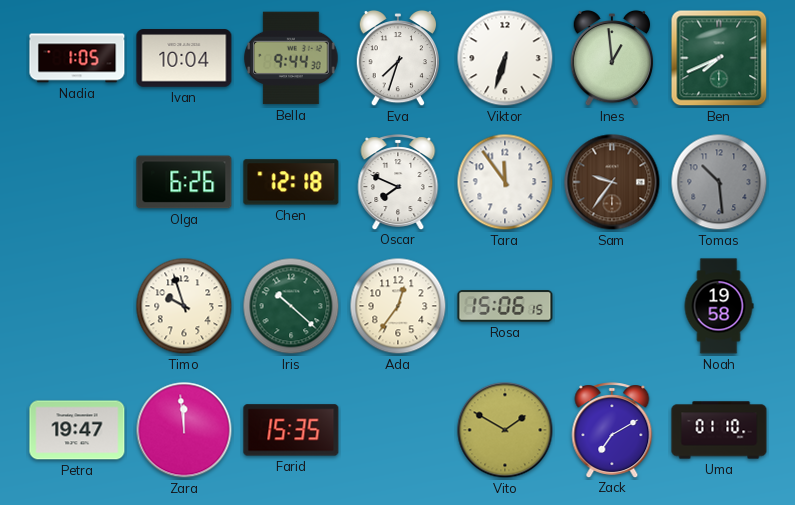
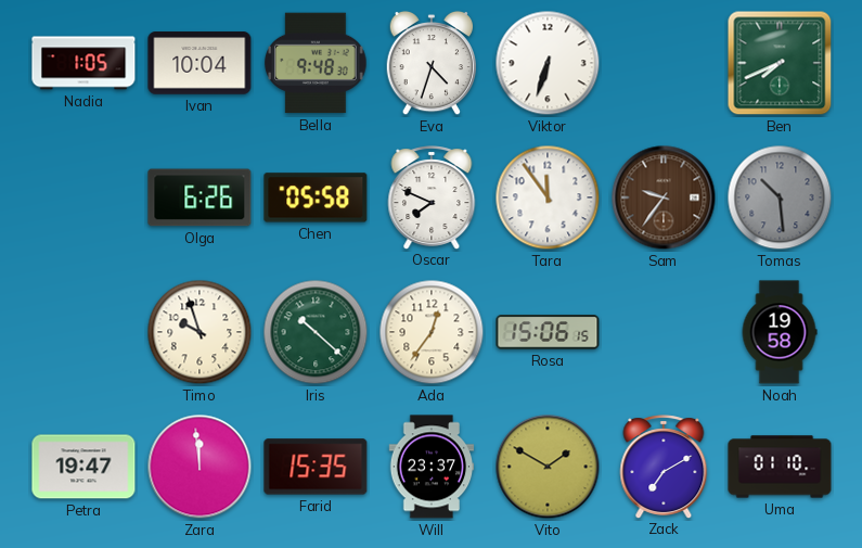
Bella: 9:44 -> 9:48 (316, 63)
Eva: 7:33 -> 4:33 (430, 63)
Ines: 12:59 -> none (611, 58)
Chen: 12:18 -> 05:58 (316, 197)
Will: none -> 23:37 (432, 467)
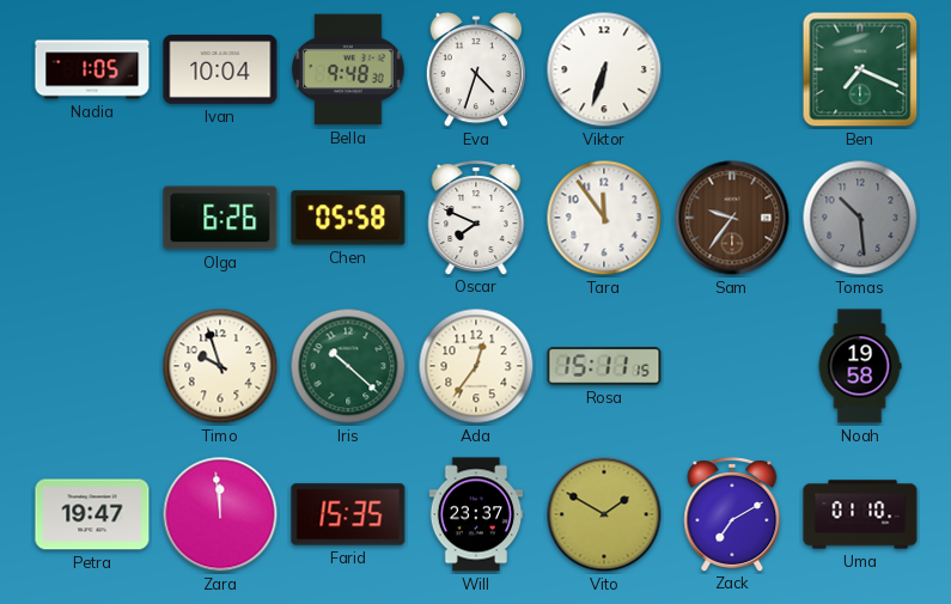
Ben: 7:41 -> 7:19 (860, 69)
Rosa: 15:06 -> 15:11 (604, 366)
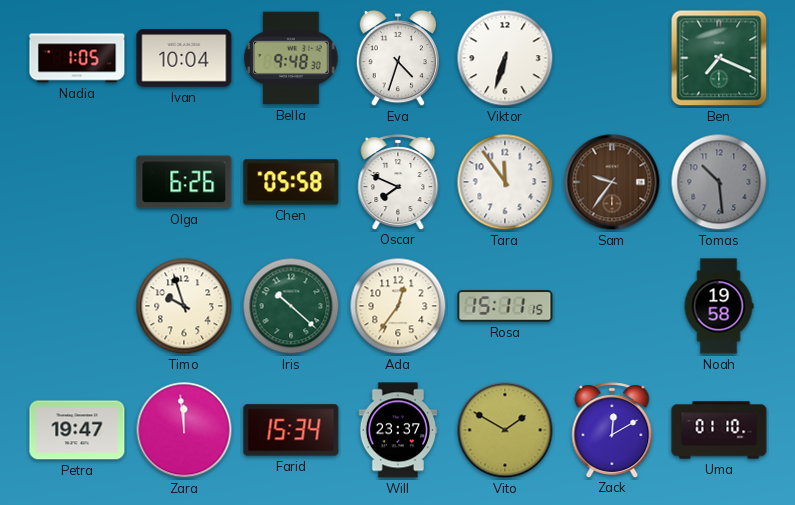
Farid: 15:35 -> 15:34 (291, 430)
Zack: 7:10 -> 12:10 (612, 430)
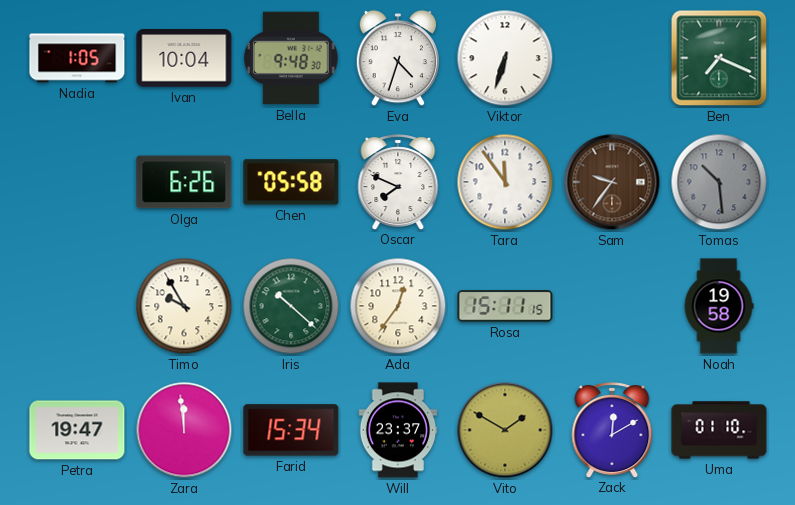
Timo: 9:57 -> 9:55 (184, 306)
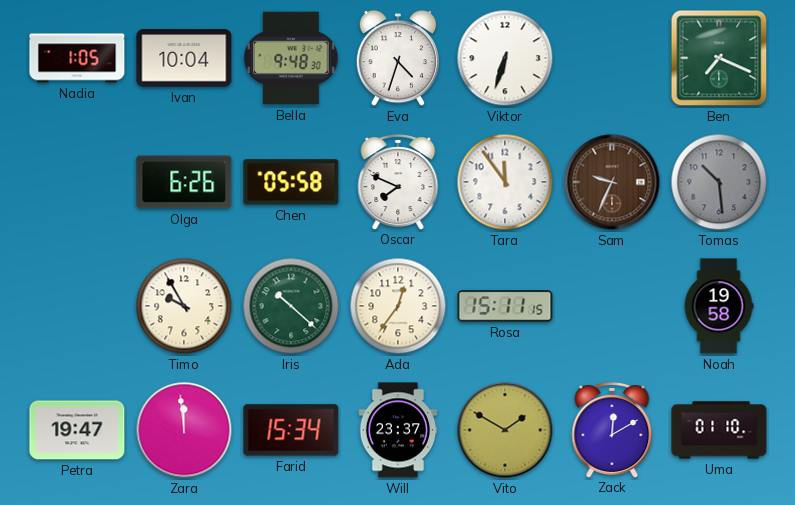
Sam: 9:36 -> 9:34 (612, 182)
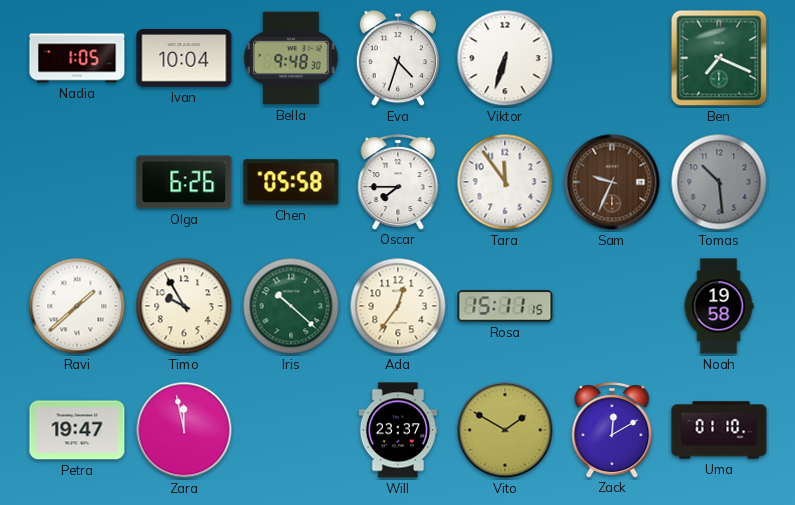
Oscar: 7:49 -> 7:45 (398, 182)
Ravi: none -> 1:38 (77, 306)
Zara: 11:59 -> 11:58 (184, 430)
Farid: 15:34 -> none (291, 430)
